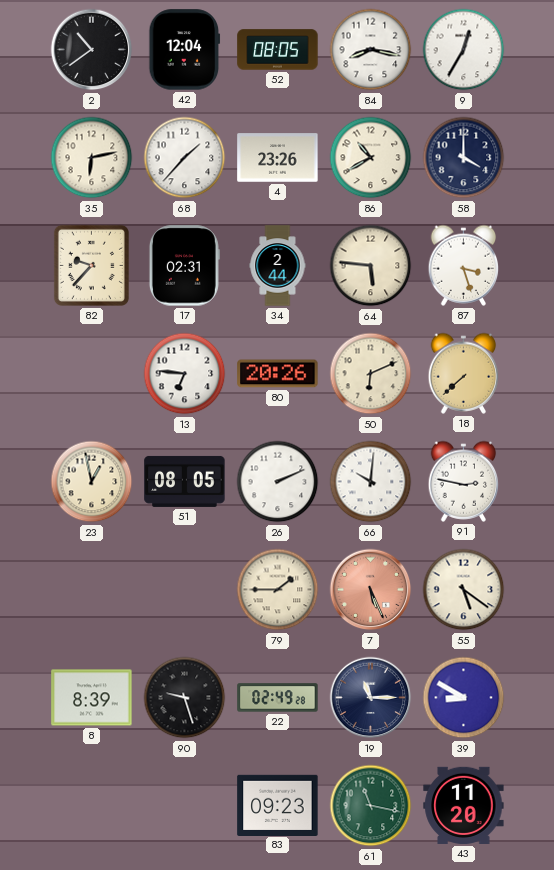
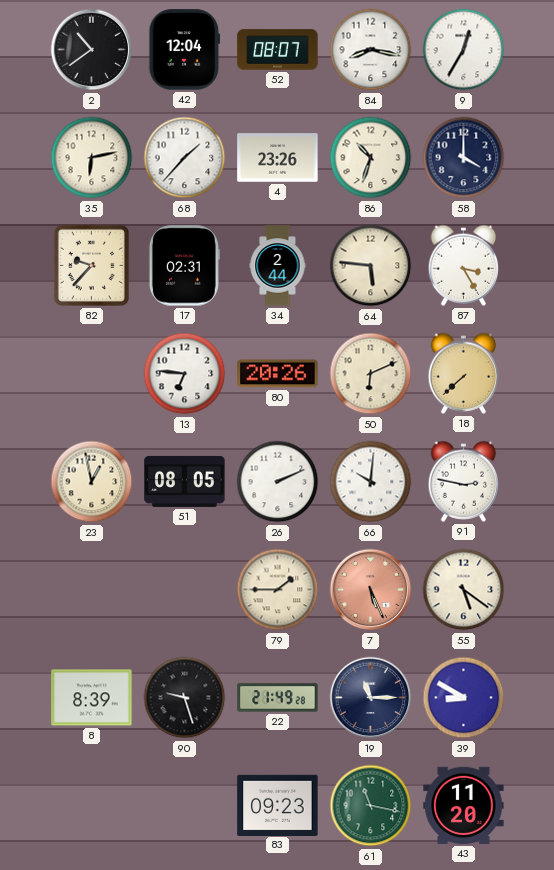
52: 08:05 -> 08:07 (278, 50)
86: 10:40 -> 10:33 (371, 158)
87: 3:27 -> 3:25 (464, 265)
22: 02:49 -> 21:49 (278, 698)
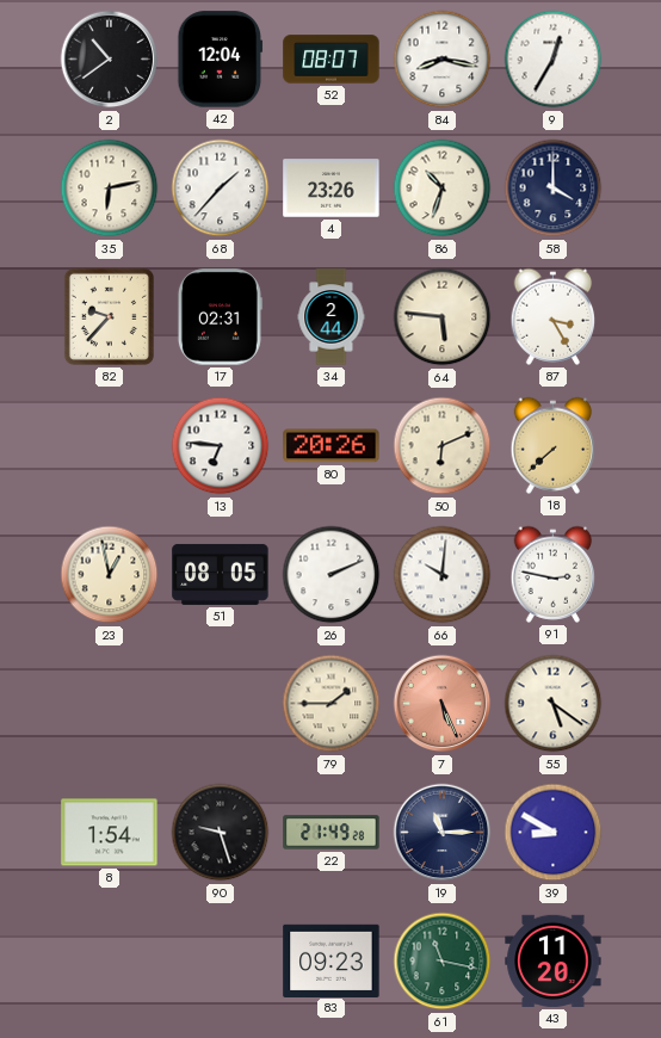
8: 8:39 -> 1:54 (110, 833)
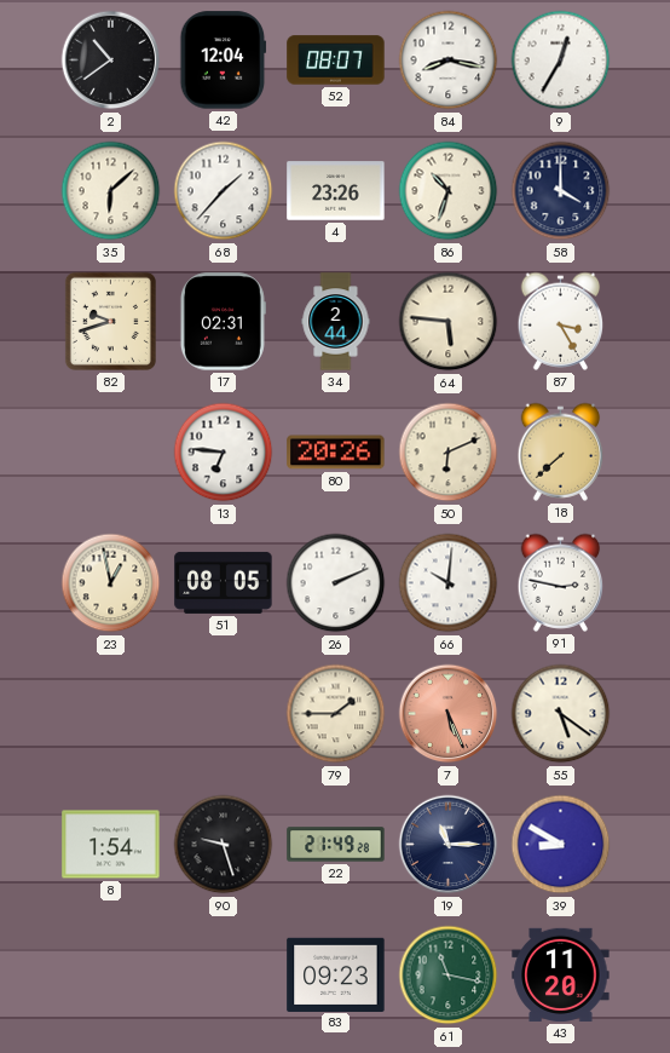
35: 6:13 -> 6:08 (111, 191)
82: 9:37 -> 9:42 (110, 321)
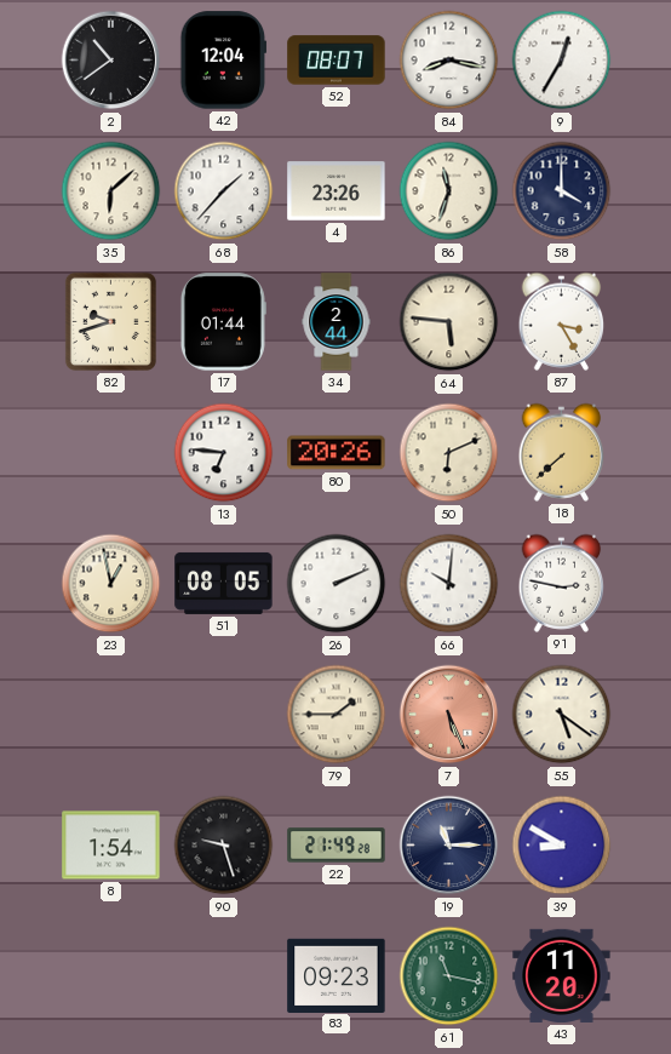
86: 10:33 -> 11:33 (449, 191)
17: 02:31 -> 01:44 (223, 322)
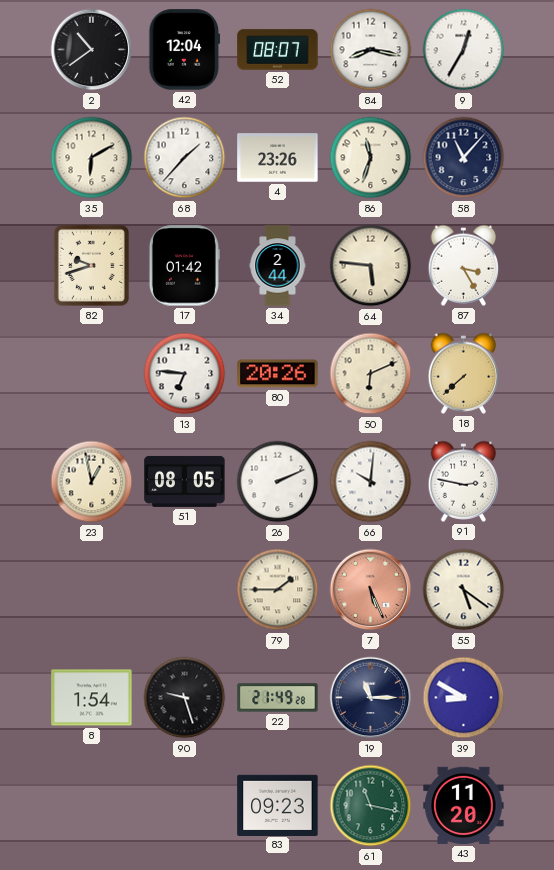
35: 6:08 -> 6:10 (92, 158)
58: 4:00 -> 11:07 (464, 158)
17: 01:44 -> 01:42 (184, 266)
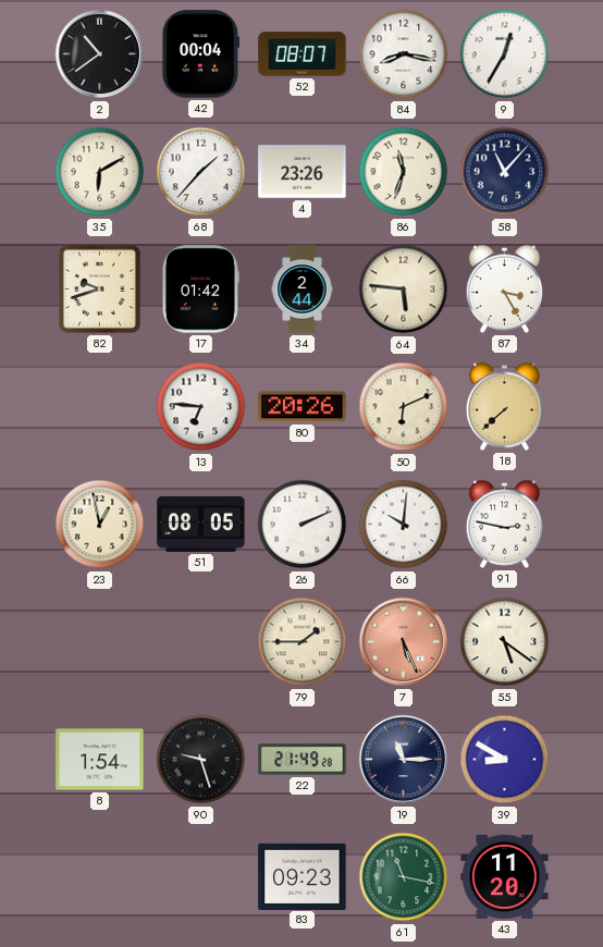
42: 12:04 -> 00:04 (201, 54)
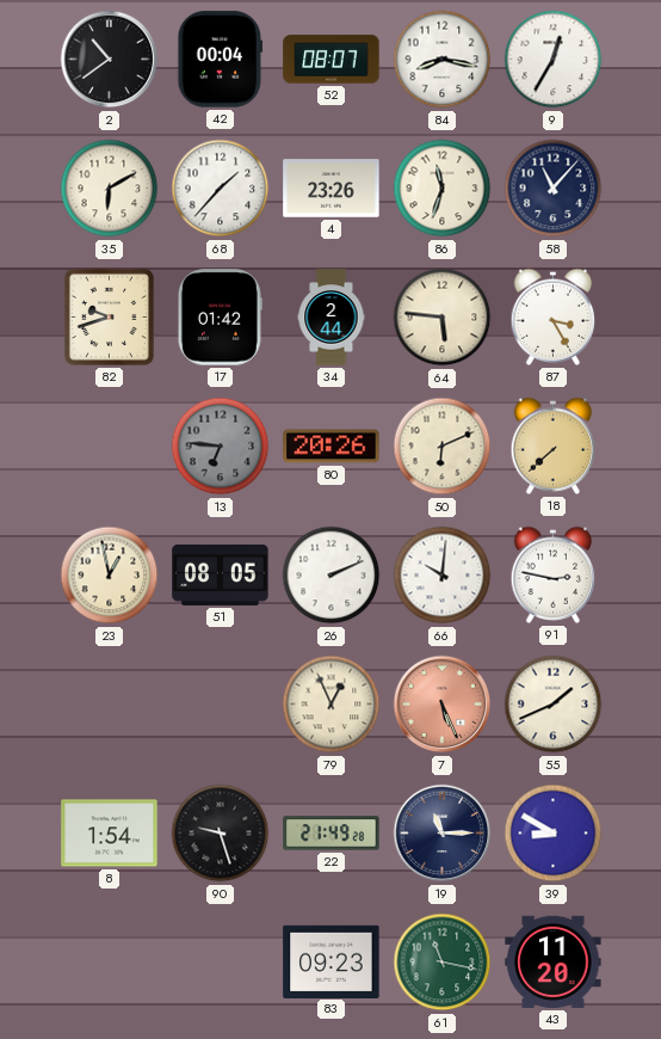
13 dial: white -> grey (221, 447)
79: 1:45 -> 12:56 (332, 705)
55: 5:21 -> 1:41 (554, 705)
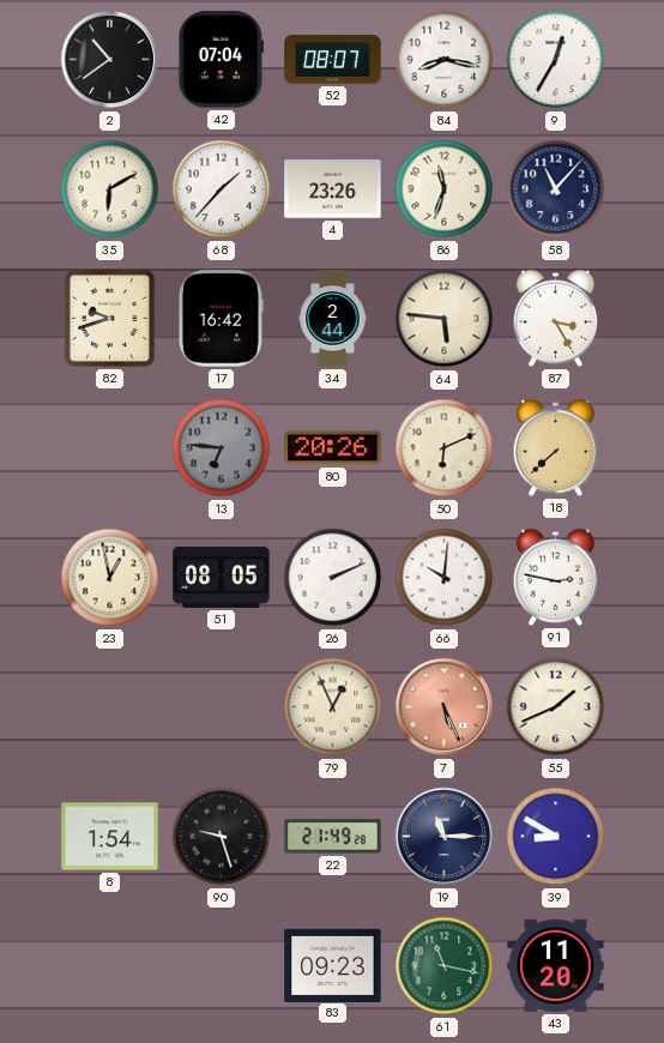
42: 00:04 -> 07:04 (222, 60)
17: 01:42 -> 16:42 (221, 319)
